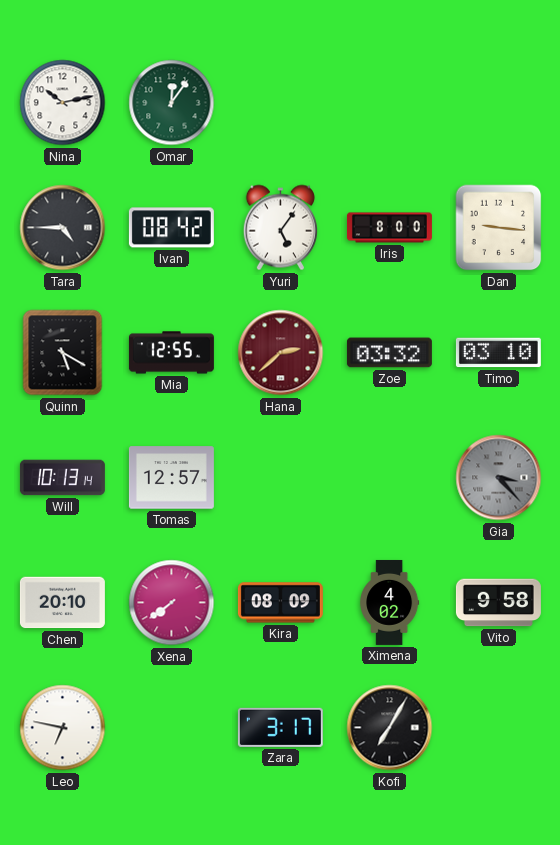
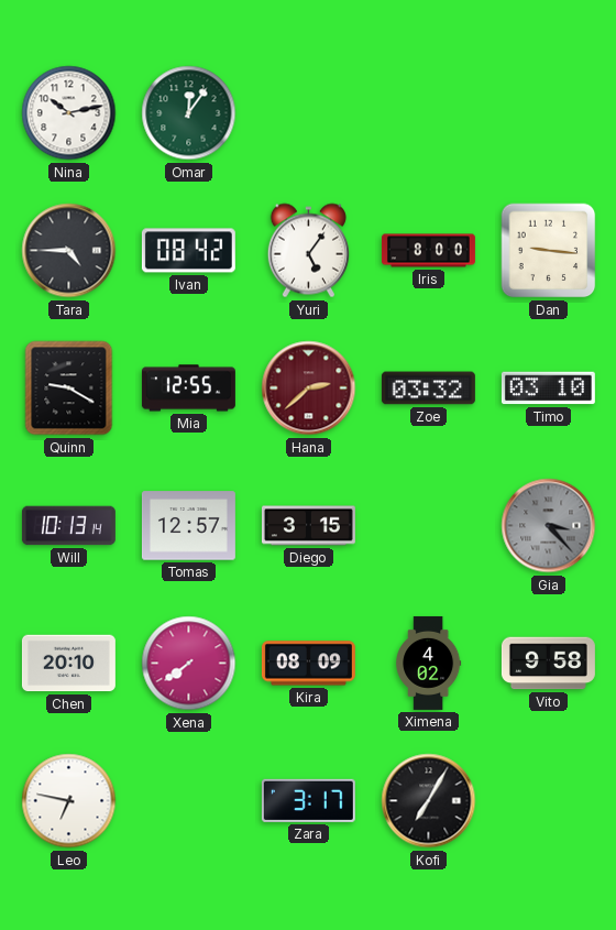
Quinn: 5:20 -> 9:20 (69, 389)
Diego: none -> 3:15 (308, 526)
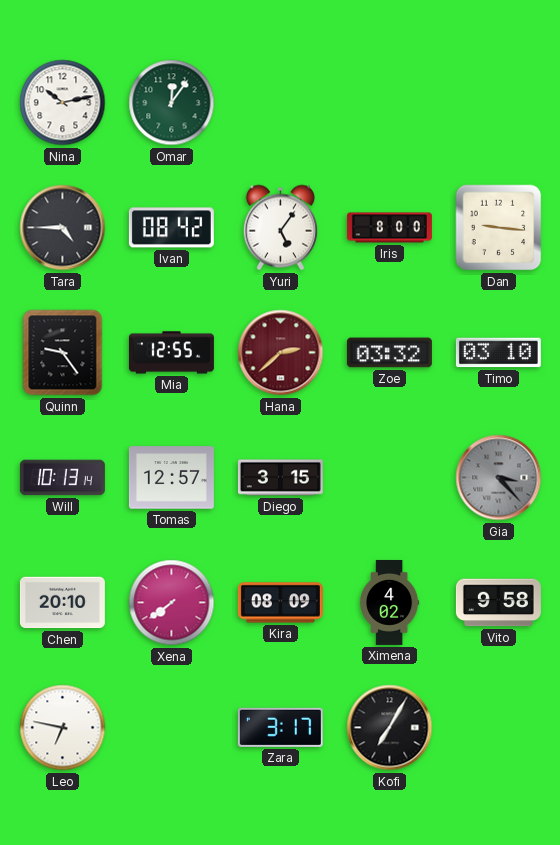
Quinn: 9:20 -> 9:24 (63, 353)
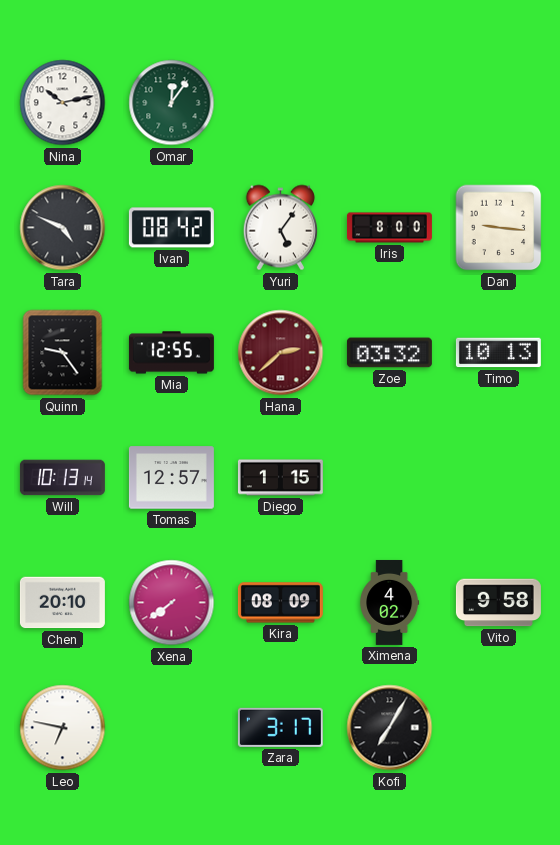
Tara: 4:45 -> 4:49 (63, 228)
Timo: 03:10 -> 10:13 (498, 353)
Diego: 3:15 -> 1:15 (280, 478)
Gia: 3:23 -> none (499, 478)
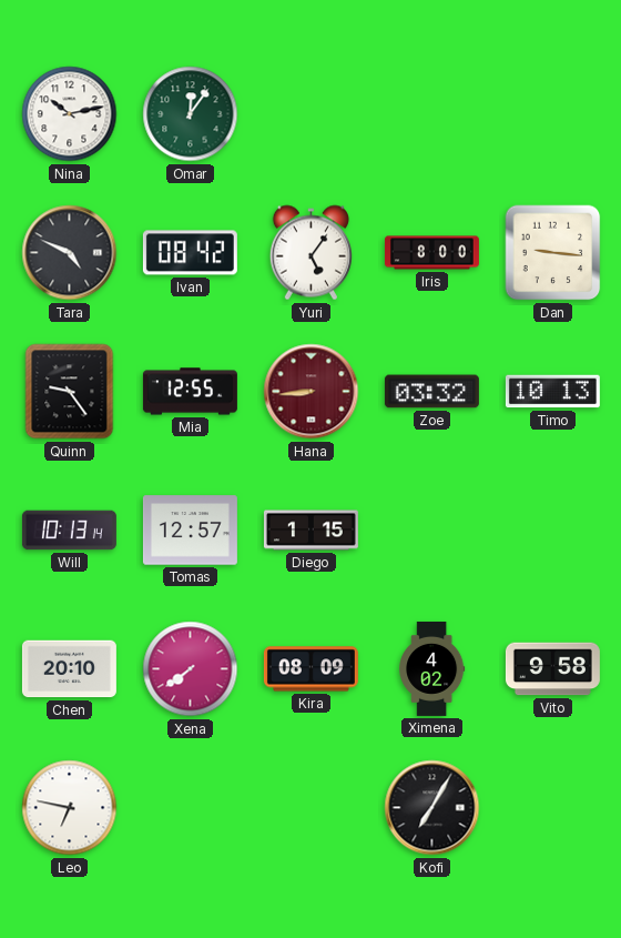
Hana: 2:38 -> 8:44 (312, 392)
Zara: 3:17 -> none (280, 727)
